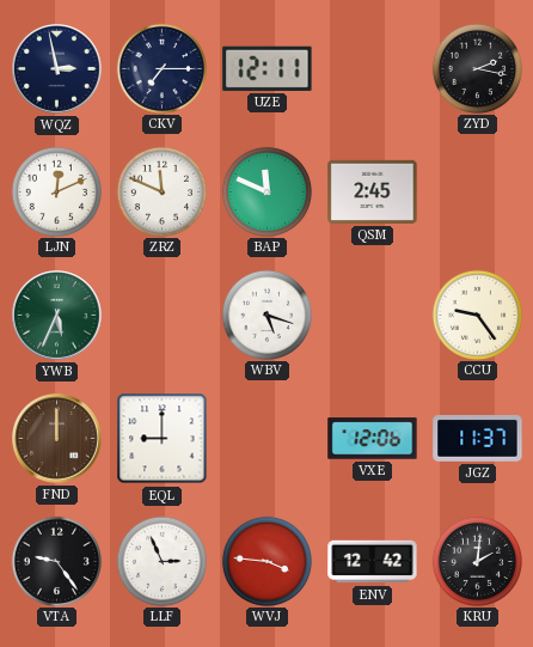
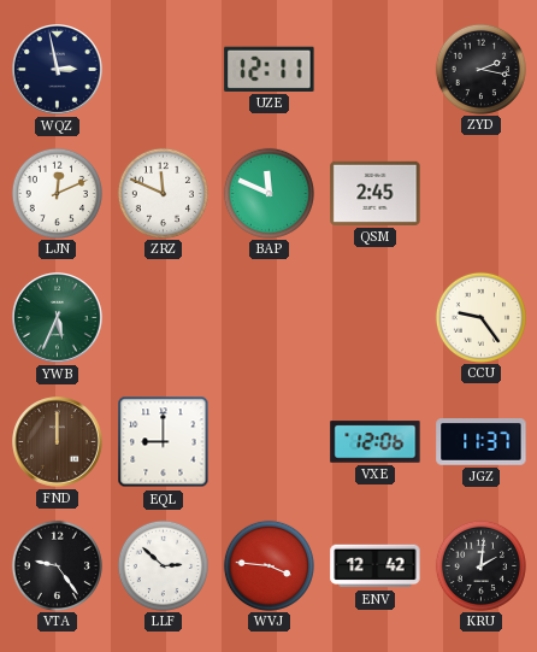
CKV: 7:15 -> none (161, 68)
WBV: 5:18 -> none (266, 315)
LLF: 2:56 -> 2:52 (163, 565)
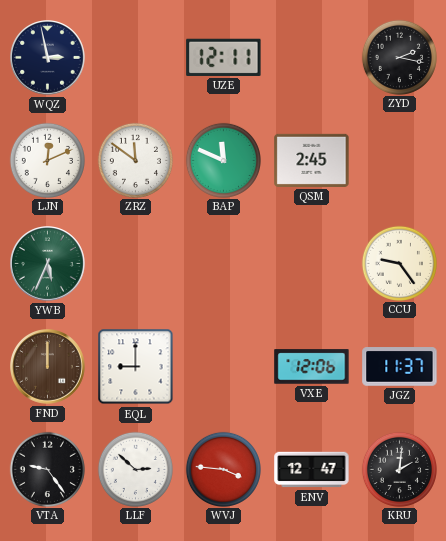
ZRZ: 11:49 -> 11:51 (135, 160)
ENV: 12:42 -> 12:47 (312, 470)
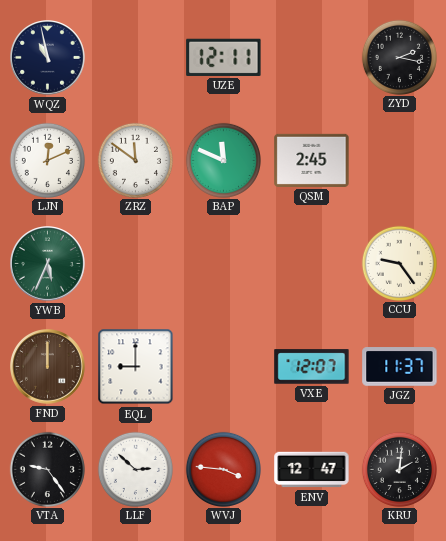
WQZ: 2:58 -> 10:58 (48, 58)
VXE: 12:06 -> 12:07 (312, 367)
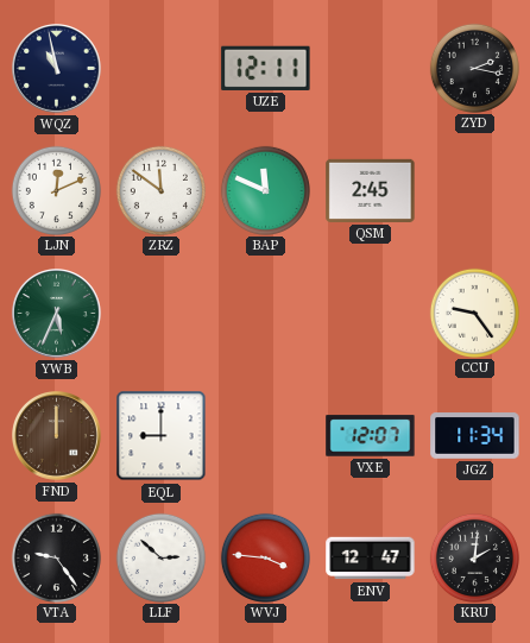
JGZ: 11:37 -> 11:34 (475, 436)
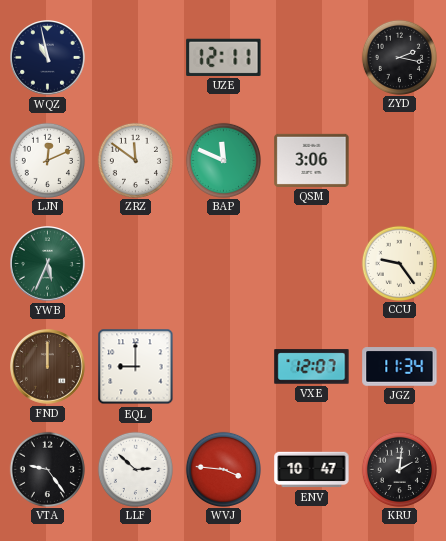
QSM: 2:45 -> 3:06 (312, 160)
ENV: 12:47 -> 10:47 (312, 470)
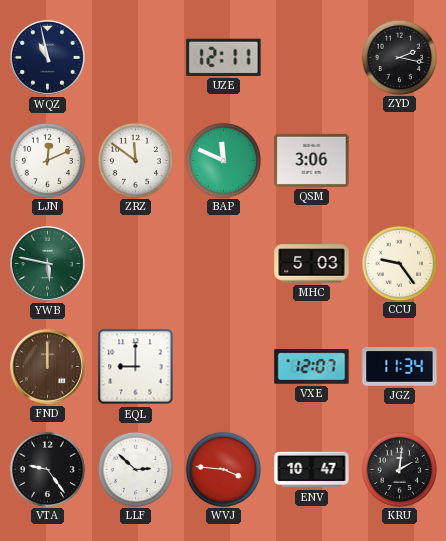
YWB: 5:34 -> 5:47 (48, 264)
MHC: none -> 5:03 (312, 264)
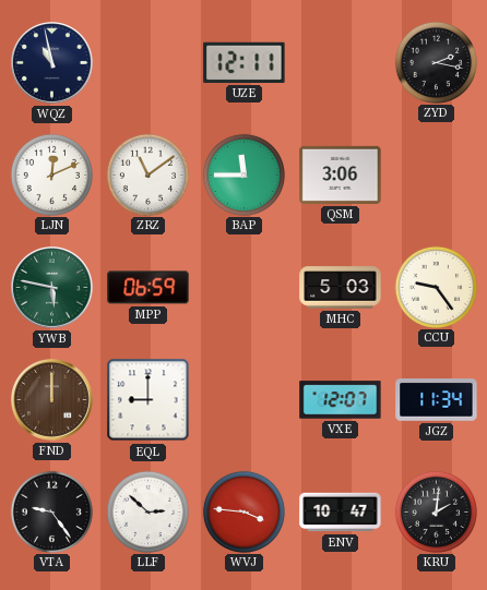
ZRZ: 11:51 -> 11:09 (147, 174)
BAP: 11:49 -> 11:45 (243, 174)
MPP: none -> 06:59 (149, 288)
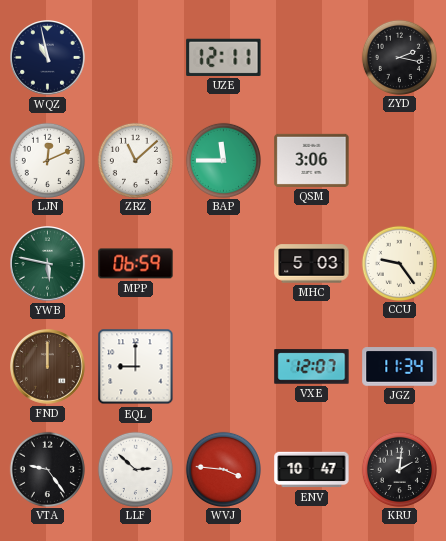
ZRZ: 11:09 -> 11:08 (135, 160)
